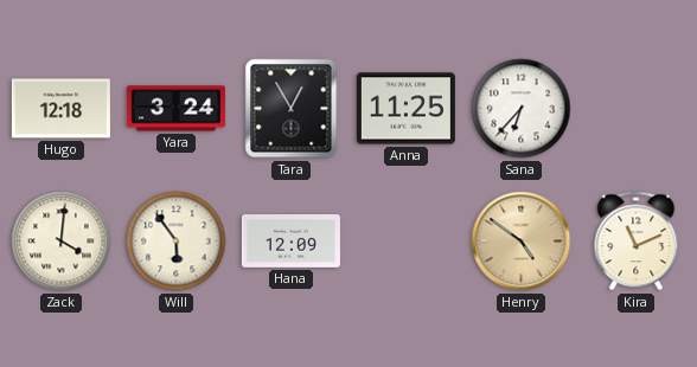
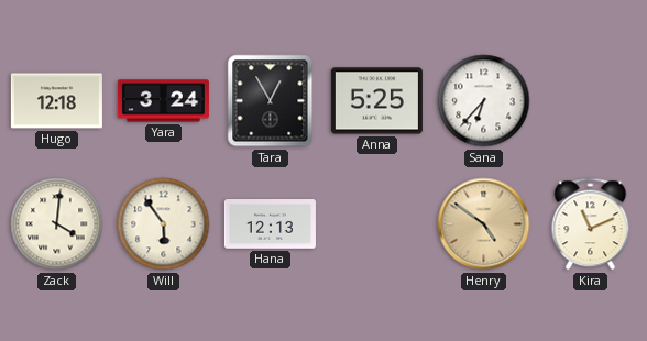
Anna: 11:25 -> 5:25 (376, 101)
Hana: 12:09 -> 12:13 (270, 224)
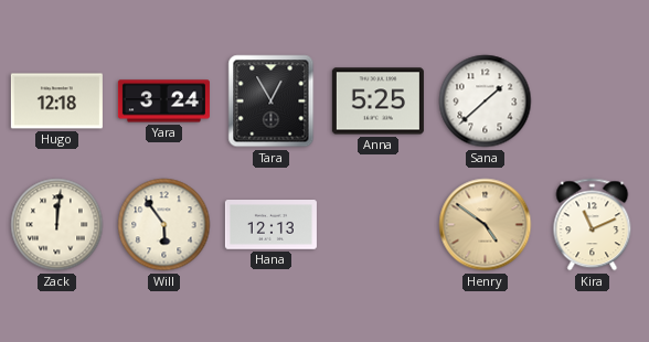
Sana: 6:37 -> 1:38 (486, 101)
Zack: 4:01 -> 12:01 (57, 225)
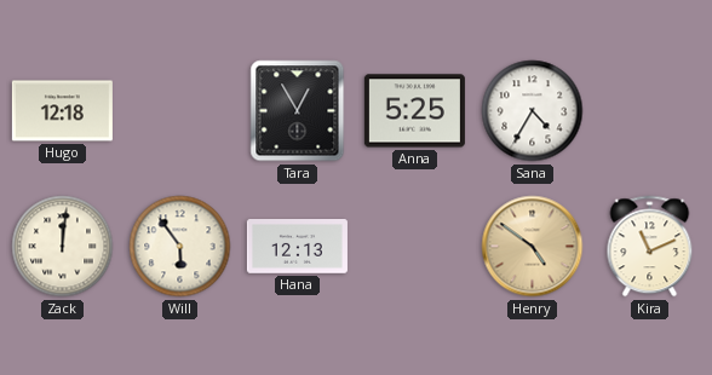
Yara: 3:24 -> none (163, 101)
Sana: 1:38 -> 4:35 (533, 111)
